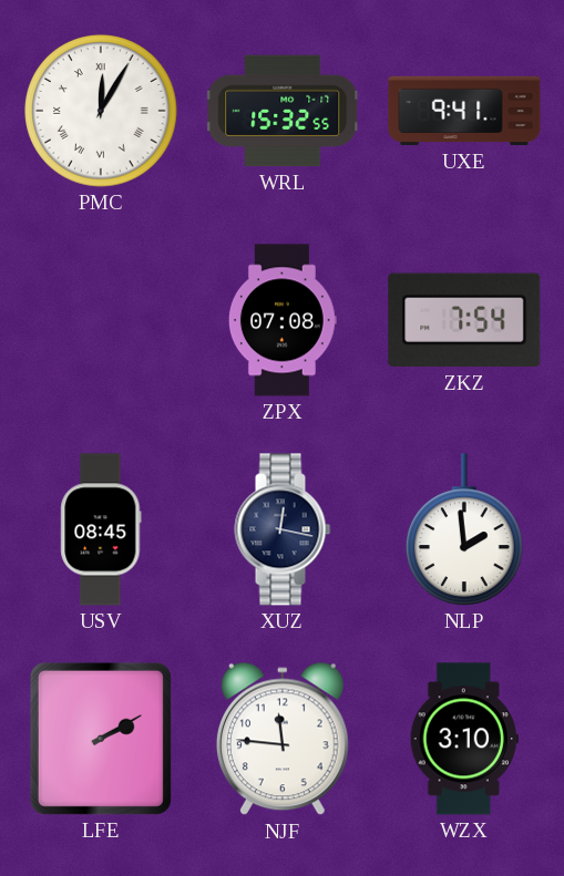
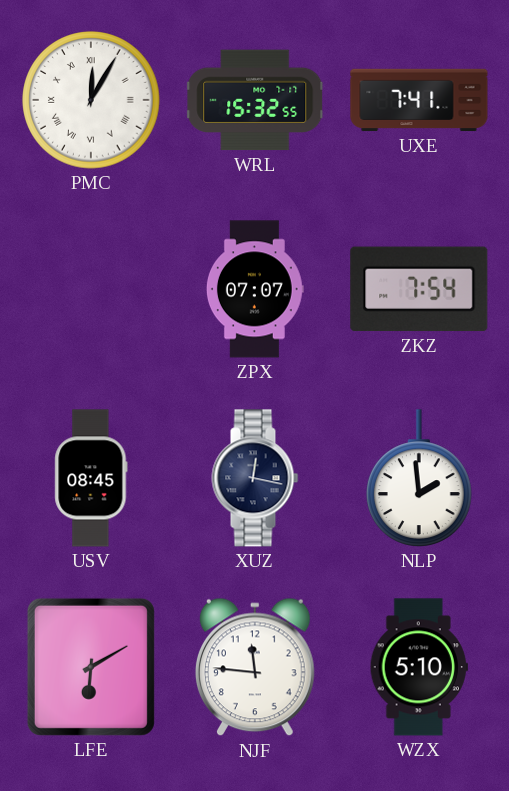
UXE: 9:41 -> 7:41 (419, 100)
ZPX: 07:08 -> 07:07 (255, 289)
LFE: 2:10 -> 6:10 (91, 667)
WZX: 3:10 -> 5:10 (419, 667)
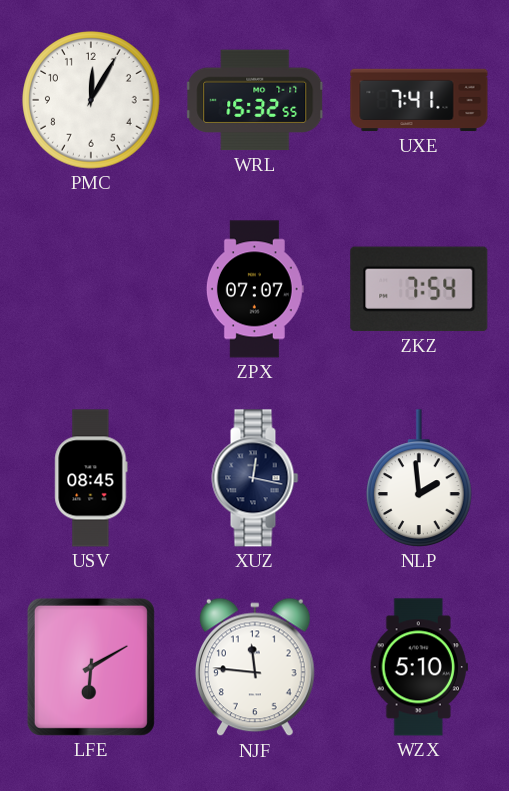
PMC numerals: Roman -> Arabic (91, 100)
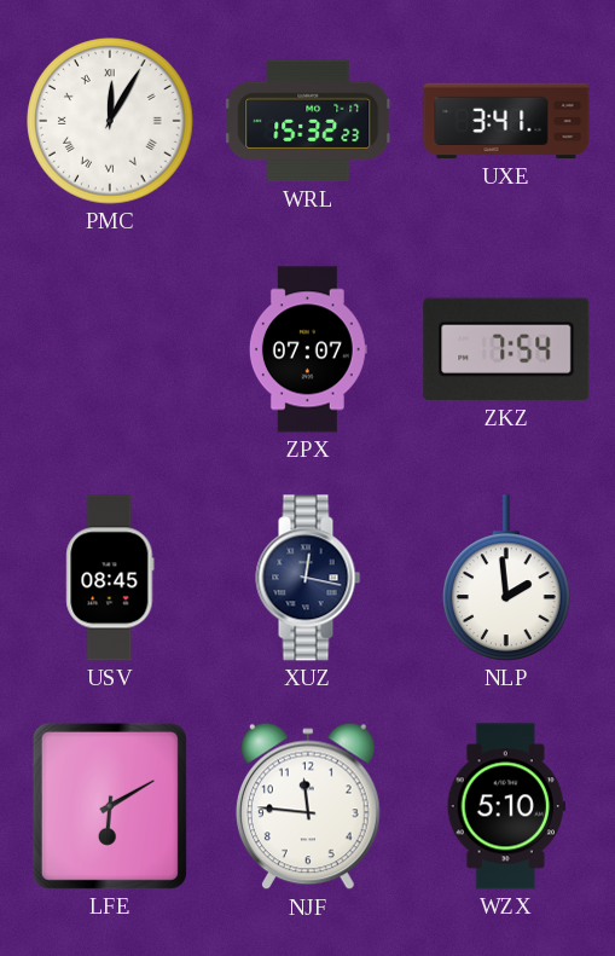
PMC numerals: Arabic -> Roman (110, 121)
WRL: 15:32:55 -> 15:32:23 (309, 121)
UXE: 7:41 -> 3:41 (506, 121)
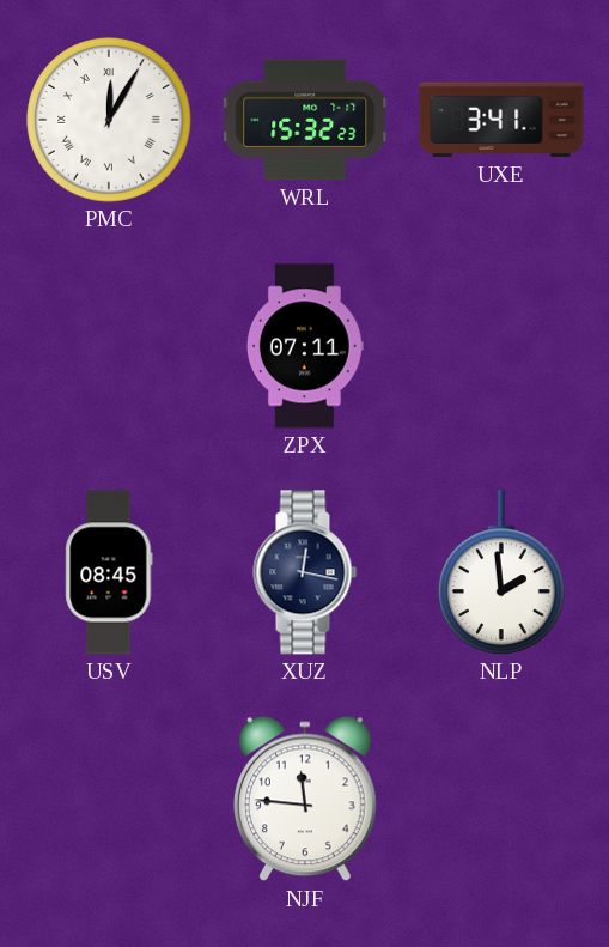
ZPX: 07:07 -> 07:11 (305, 346)
ZKZ: 7:54 -> none (506, 349)
LFE: 6:10 -> none (110, 806)
WZX: 5:10 -> none (506, 806)
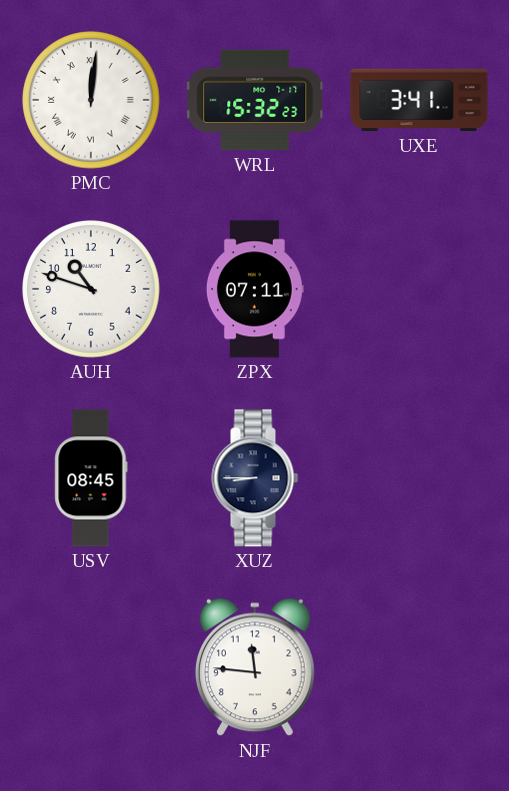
PMC: 12:05 -> 12:01 (91, 100)
AUH: none -> 10:48 (91, 289)
XUZ: 12:17 -> 8:45 (255, 478)
NLP: 1:59 -> none (503, 572)
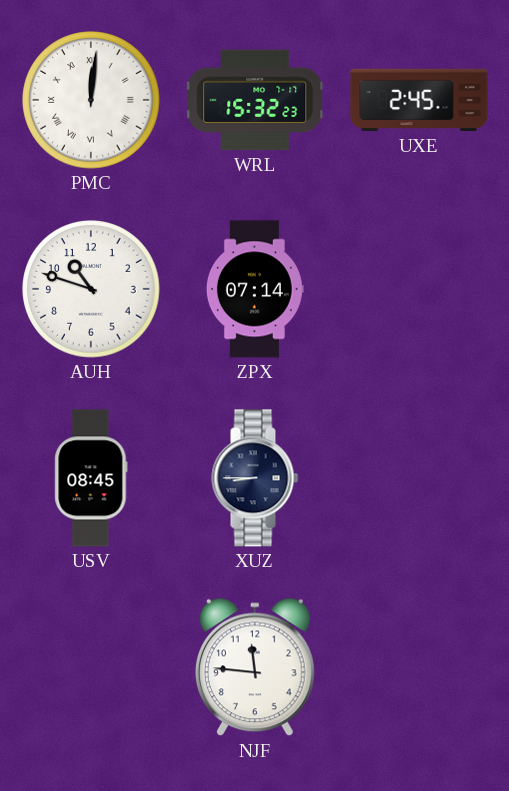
UXE: 3:41 -> 2:45 (419, 100)
ZPX: 07:11 -> 07:14 (255, 289)
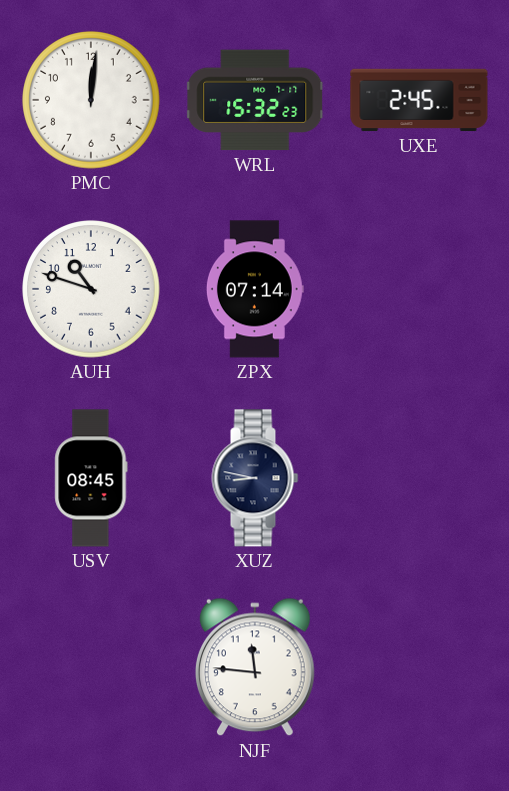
PMC numerals: Roman -> Arabic (91, 100)
XUZ: 8:45 -> 8:47 (255, 478)
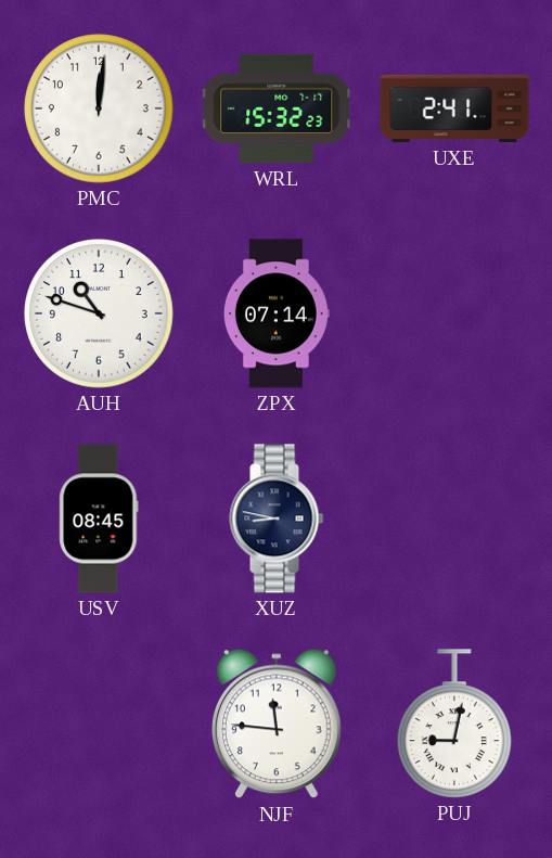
UXE: 2:45 -> 2:41 (454, 108)
PUJ: none -> 9:02 (455, 723)
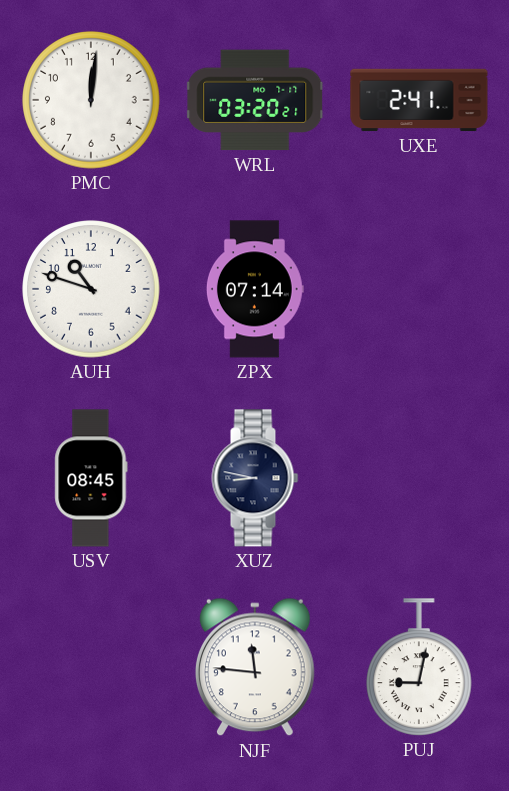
WRL: 15:32 -> 03:20 (256, 100)
